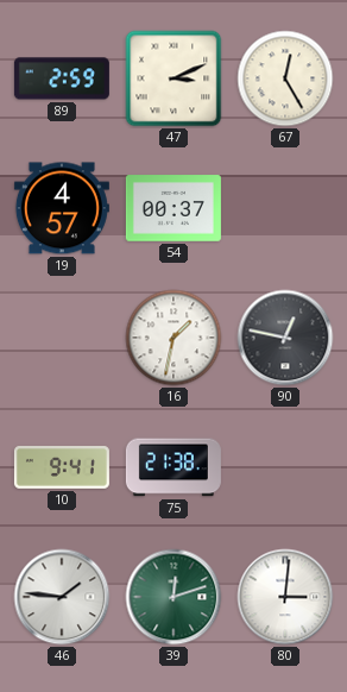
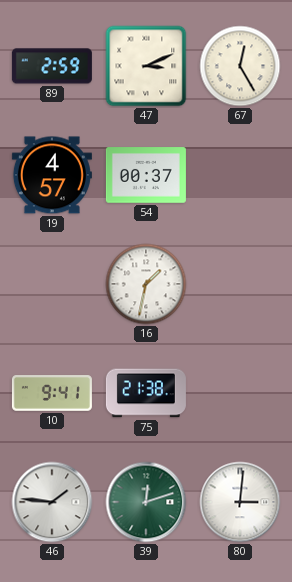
90: 12:47 -> none (285, 338)
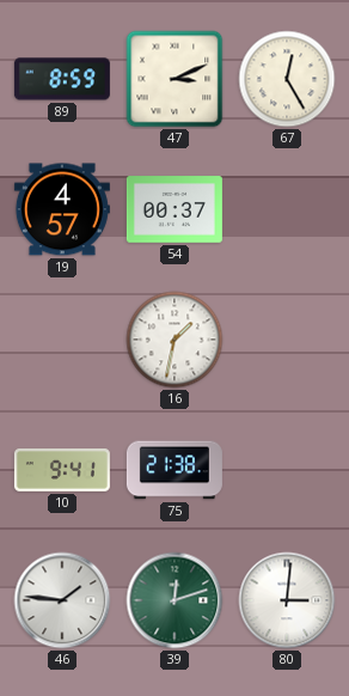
89: 2:59 -> 8:59 (62, 79)
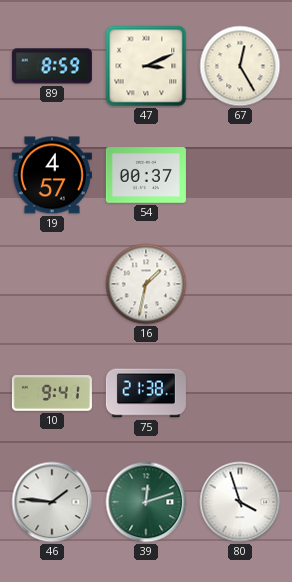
80: 3:01 -> 3:57 (240, 502)
